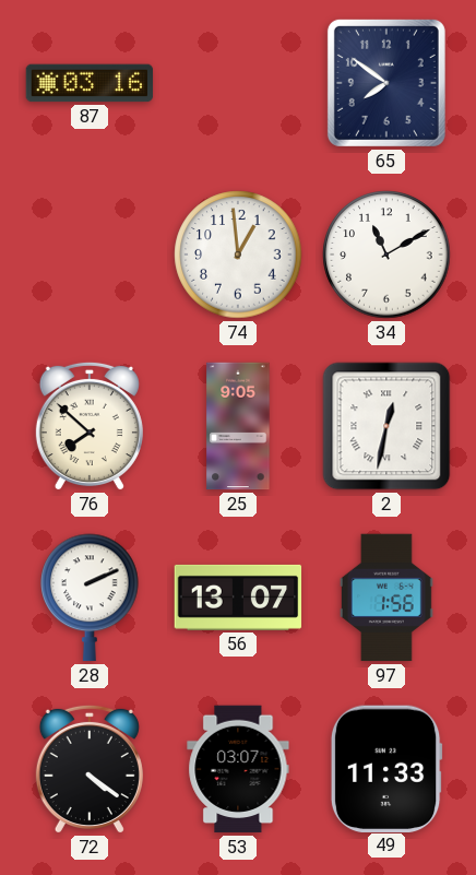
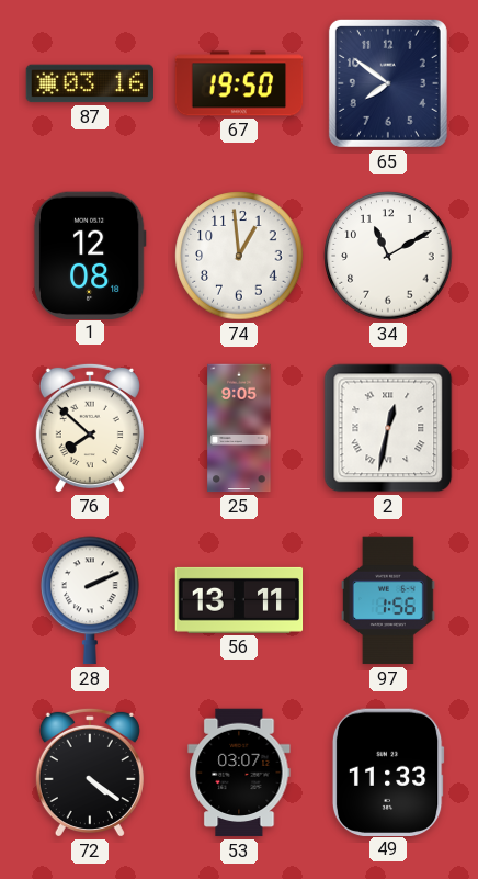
67: none -> 19:50 (239, 83)
1: none -> 12:08 (90, 255)
56: 13:07 -> 13:11 (239, 600)
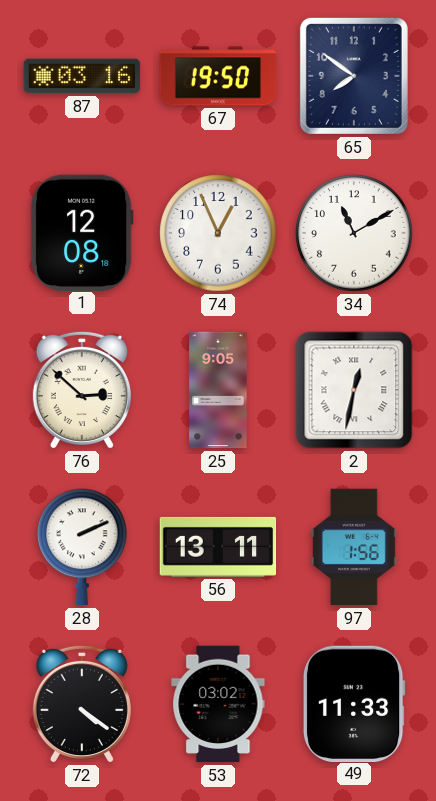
74: 12:59 -> 12:56 (218, 233)
76: 7:52 -> 2:52 (82, 390)
53: 03:07 -> 03:02 (218, 704)
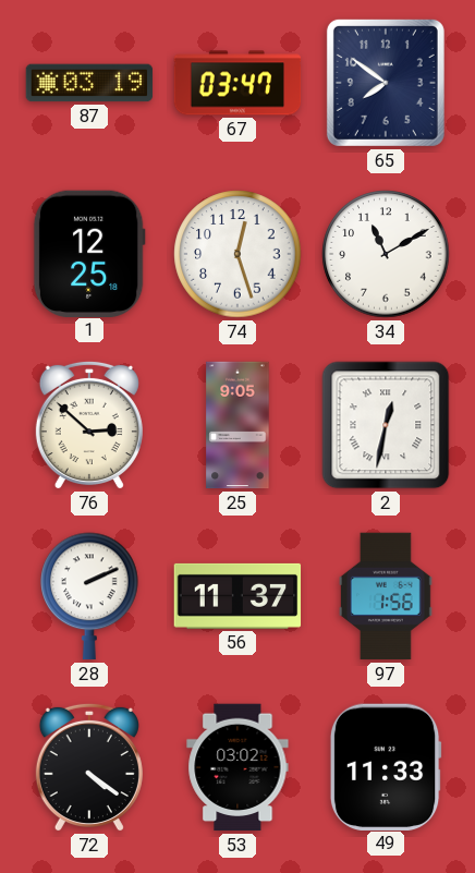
87: 03:16 -> 03:19 (89, 83)
67: 19:50 -> 03:47 (237, 83)
1: 12:08 -> 12:25 (89, 253)
74: 12:56 -> 12:27 (237, 254)
56: 13:11 -> 11:37 (237, 596)
